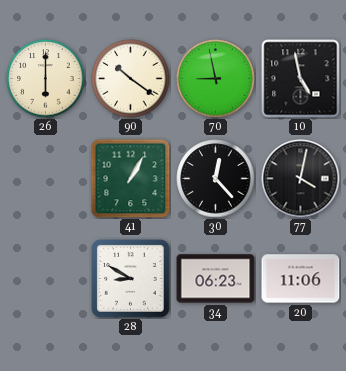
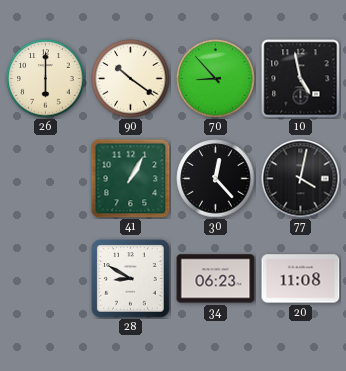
70: 8:58 -> 8:53 (216, 79)
20: 11:06 -> 11:08 (301, 279)
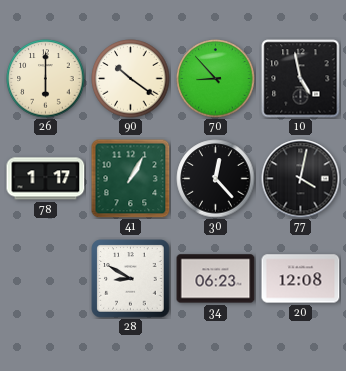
78: none -> 1:17 (46, 179)
20: 11:08 -> 12:08 (301, 279)
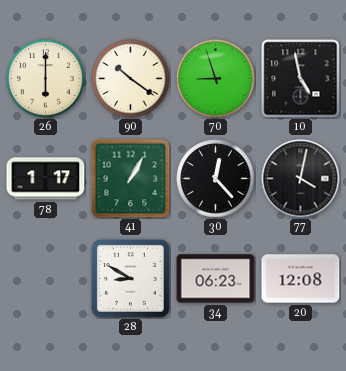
70: 8:53 -> 8:57 (216, 79)
